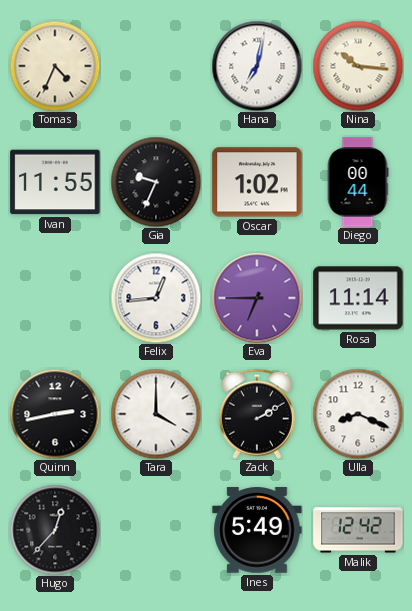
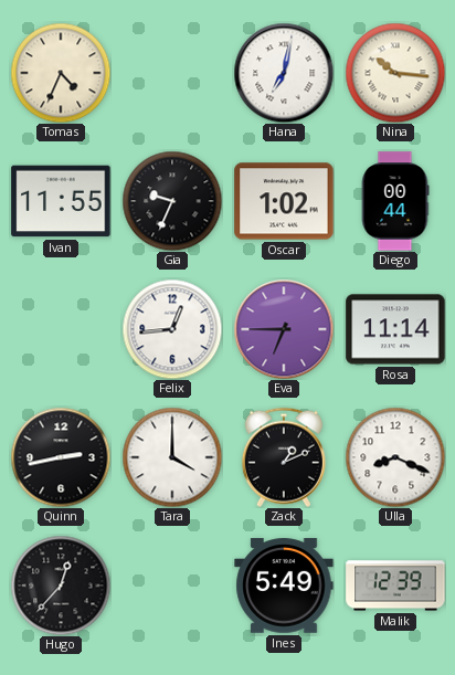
Zack: 2:10 -> 1:11 (284, 457)
Malik: 12:42 -> 12:39 (395, 586)
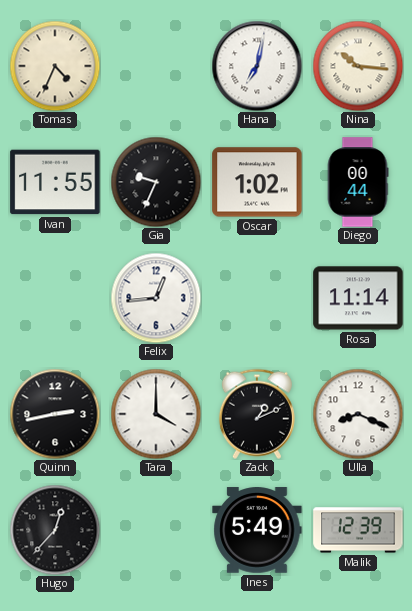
Eva: 6:45 -> none (284, 329)
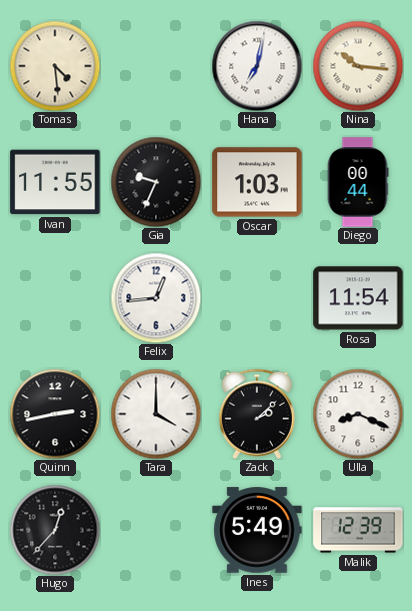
Tomas: 4:34 -> 4:29 (55, 66)
Oscar: 1:02 -> 1:03 (257, 182)
Rosa: 11:14 -> 11:54 (358, 298)
Zack: 1:11 -> 2:08 (257, 414)
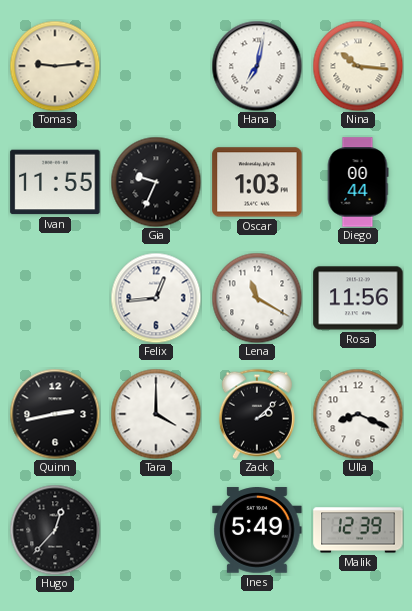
Tomas: 4:29 -> 9:14 (55, 66)
Lena: none -> 11:20 (257, 298)
Rosa: 11:54 -> 11:56 (358, 298)
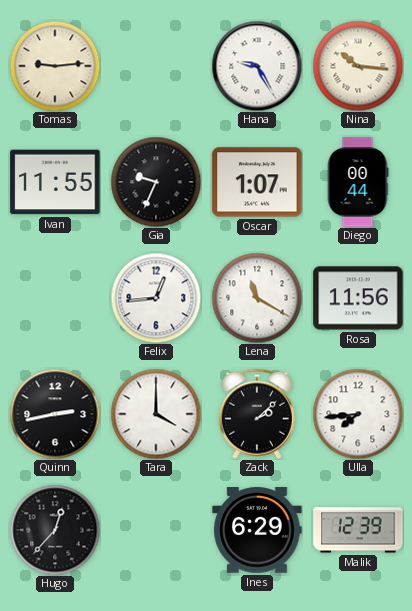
Hana: 7:02 -> 9:25 (257, 66)
Oscar: 1:03 -> 1:07 (257, 182)
Ulla: 8:19 -> 7:44 (358, 414)
Ines: 5:49 -> 6:29 (257, 530)
